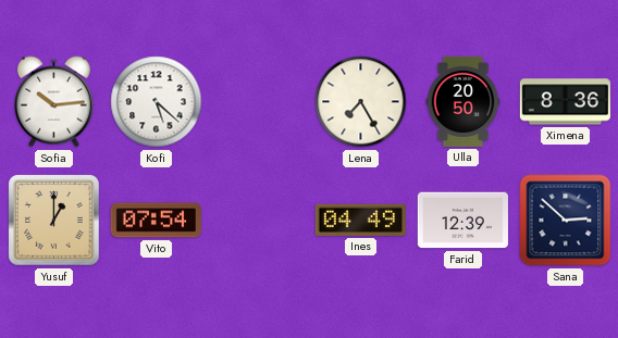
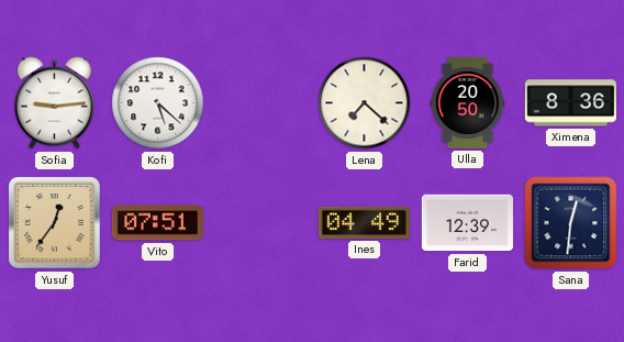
Sofia: 10:14 -> 9:14 (54, 103)
Lena: 7:25 -> 7:22 (365, 103)
Yusuf: 1:00 -> 12:36 (55, 223)
Vito: 07:54 -> 07:51 (157, 223)
Sana: 2:52 -> 12:31 (571, 223)
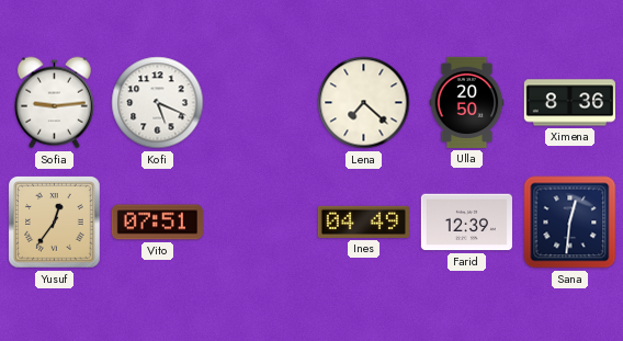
Kofi: 5:22 -> 5:19 (158, 103)
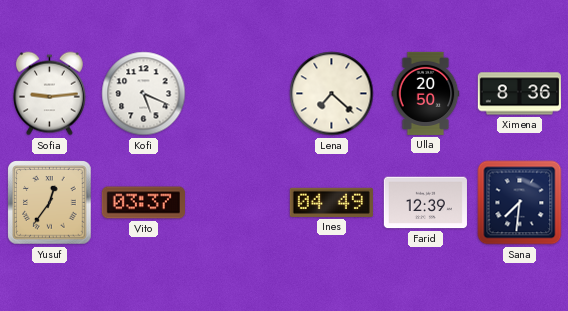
Vito: 07:51 -> 03:37 (143, 203)
Sana: 12:31 -> 7:31 (520, 203)
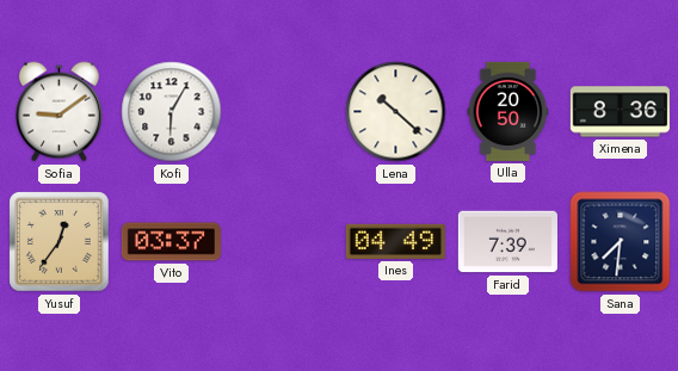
Sofia: 9:14 -> 9:09 (58, 112)
Kofi: 5:19 -> 6:05 (172, 112)
Lena: 7:22 -> 10:22 (396, 112)
Farid: 12:39 -> 7:39 (507, 242)
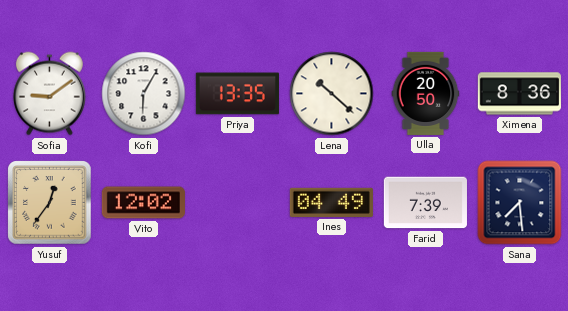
Priya: none -> 13:35 (237, 94)
Vito: 03:37 -> 12:02 (143, 203)
Sana: 7:31 -> 7:29 (520, 203)
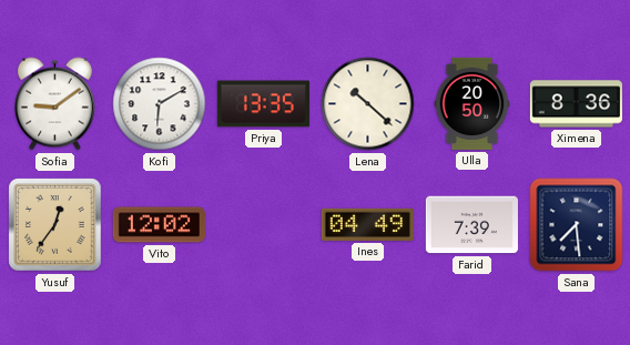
Kofi: 6:05 -> 6:10 (160, 104)
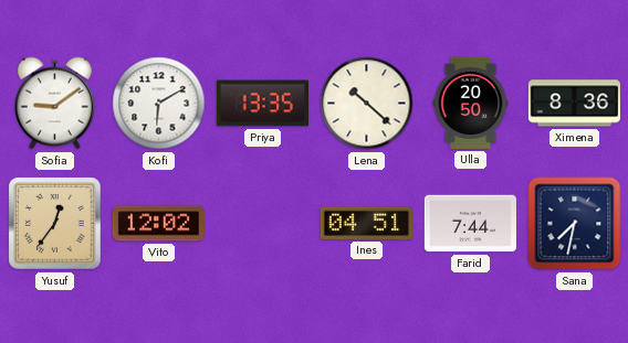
Ines: 04:49 -> 04:51 (366, 223)
Farid: 7:39 -> 7:44 (470, 224)
Sana: 7:29 -> 7:32 (575, 224)
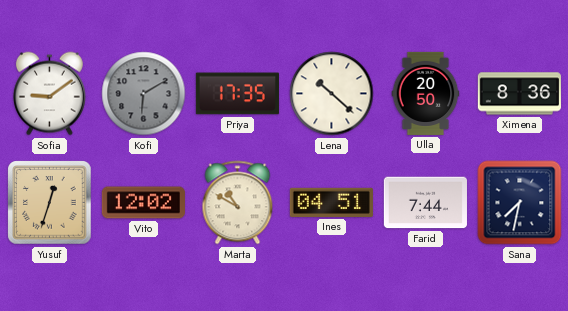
Kofi dial: white -> grey (144, 94)
Priya: 13:35 -> 17:35 (237, 94)
Yusuf: 12:36 -> 12:33 (50, 203)
Marta: none -> 10:50 (238, 203)
